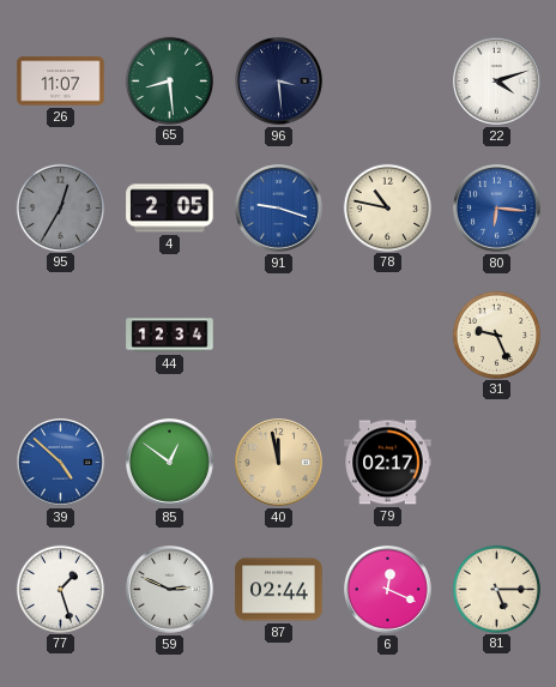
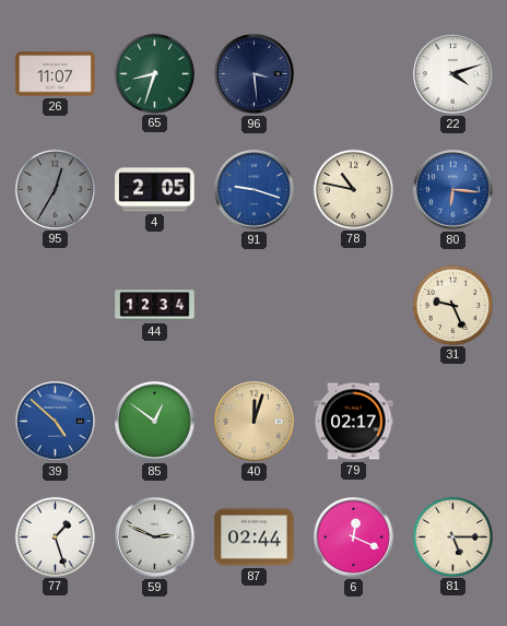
65: 8:29 -> 8:33 (154, 73)
40: 11:58 -> 12:03 (255, 422)
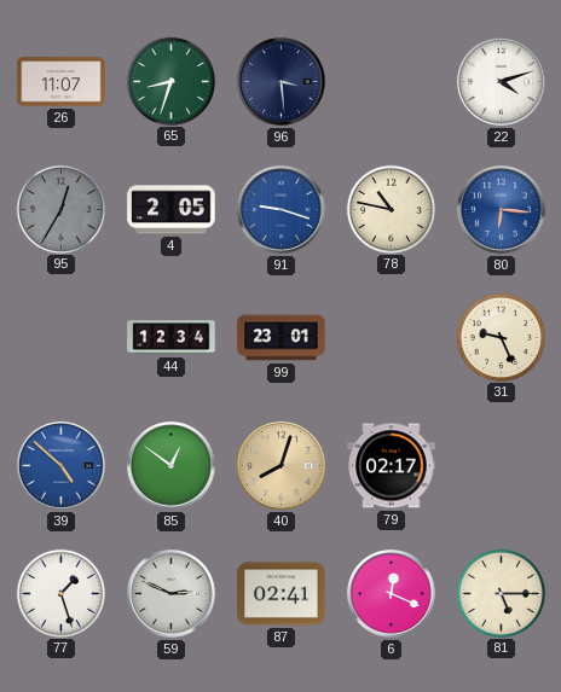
99: none -> 23:01 (282, 338)
40: 12:03 -> 8:03 (282, 466)
87: 02:44 -> 02:41 (282, 594)
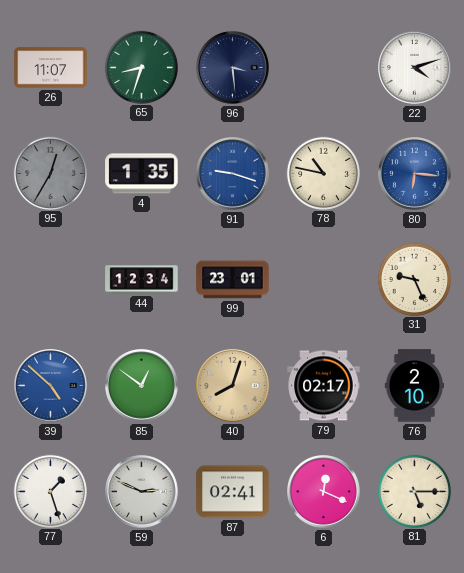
4: 2:05 -> 1:35 (142, 174)
76: none -> 2:10 (415, 386)
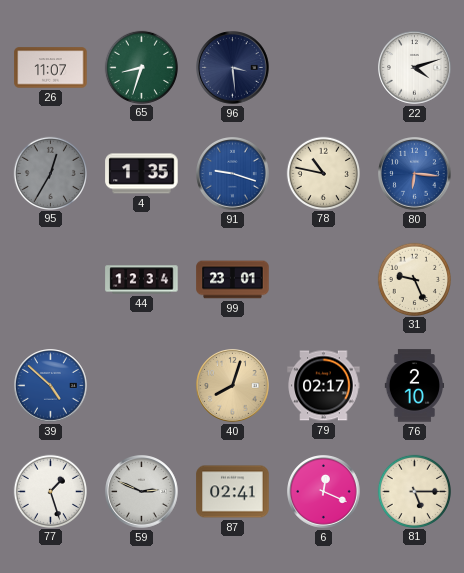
85: 12:51 -> none (142, 386)
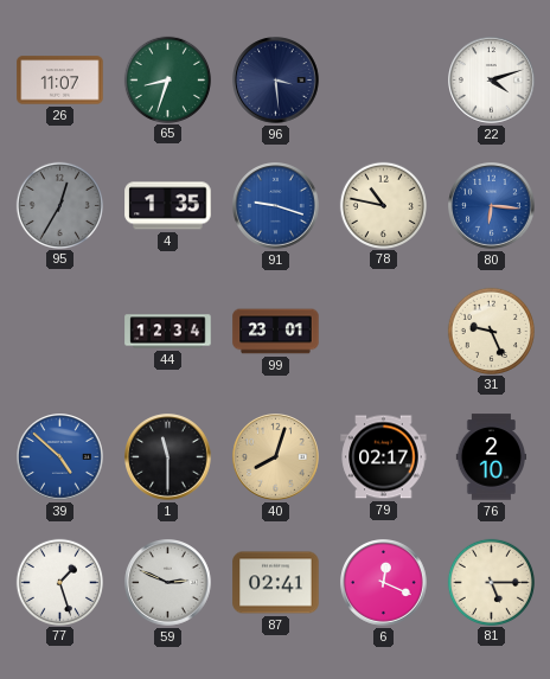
1: none -> 11:30 (168, 457)
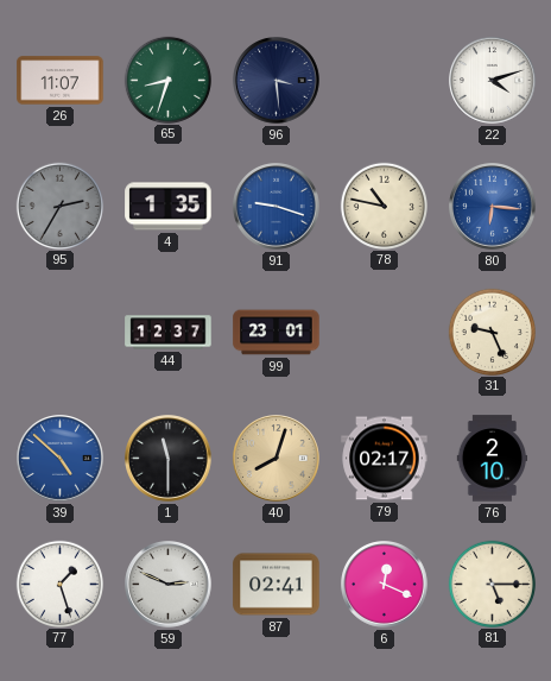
95: 12:35 -> 2:35 (59, 206)
44: 12:34 -> 12:37 (169, 333)
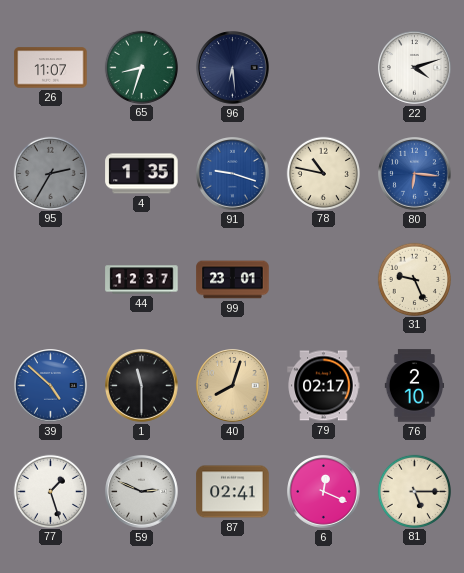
96: 3:29 -> 6:29 (233, 68)
